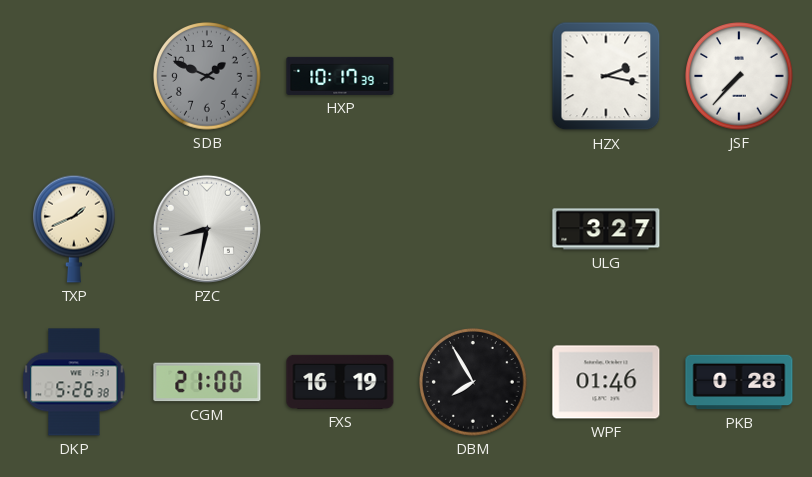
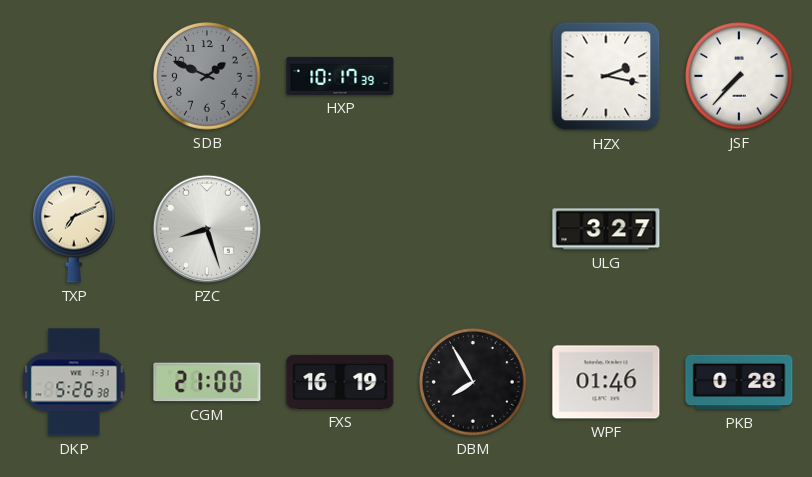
TXP: 1:41 -> 7:11 (75, 229)
PZC: 8:32 -> 8:27 (207, 229)
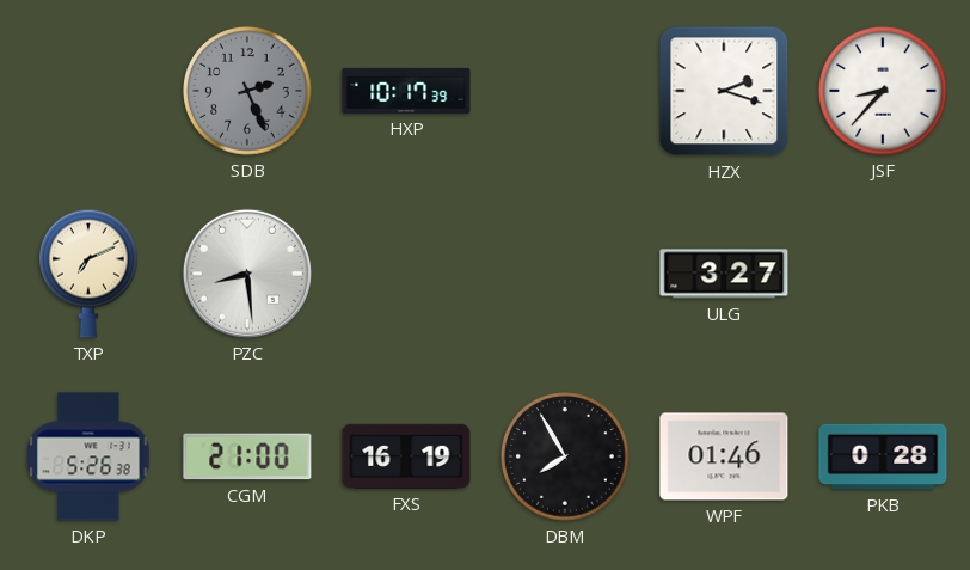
SDB: 1:49 -> 2:26 (247, 91)
HZX: 2:17 -> 2:18 (724, 91)
JSF: 7:37 -> 8:37 (883, 91)
PZC: 8:27 -> 8:29 (247, 274)
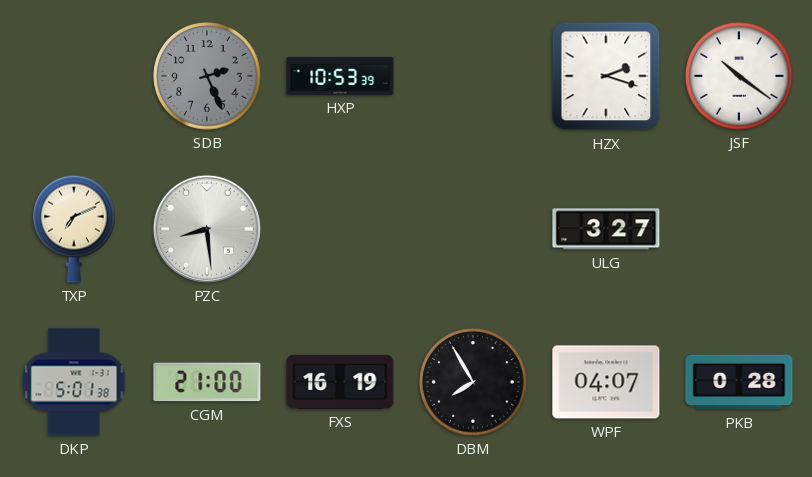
HXP: 10:17 -> 10:53 (340, 76)
JSF: 8:37 -> 10:21 (739, 76)
DKP: 5:26 -> 5:01 (74, 382)
WPF: 01:46 -> 04:07 (606, 382)
